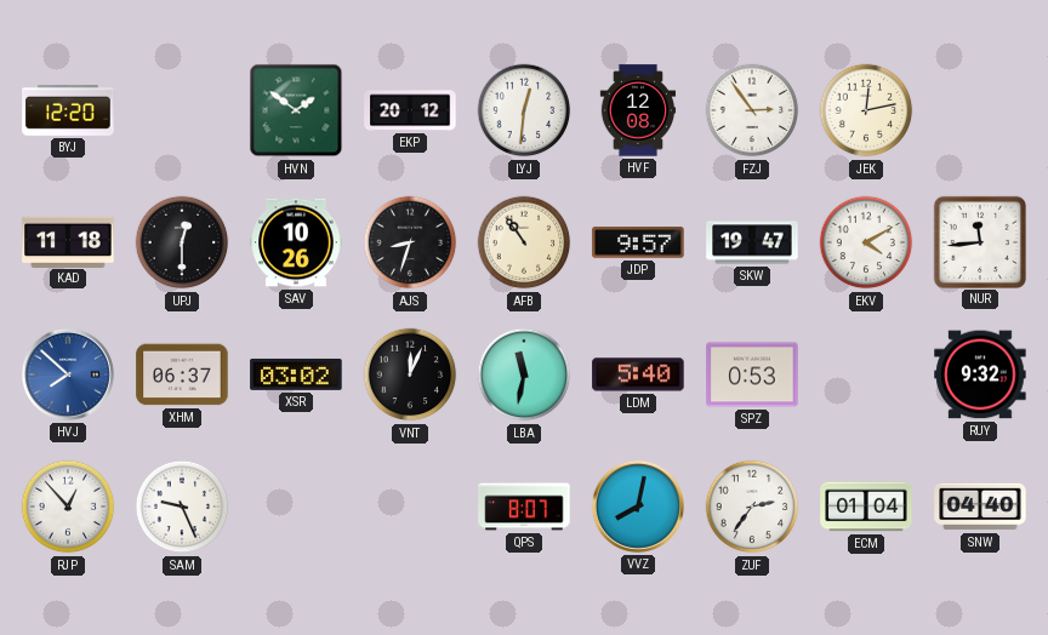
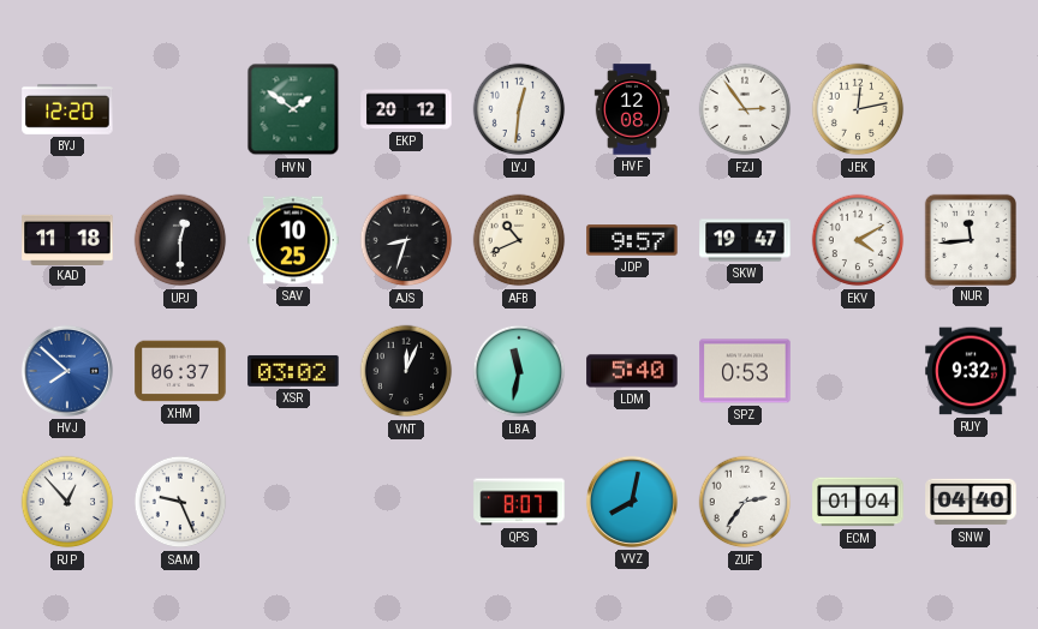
SAV: 10:26 -> 10:25 (293, 240)
AFB: 10:54 -> 10:41 (519, 240)
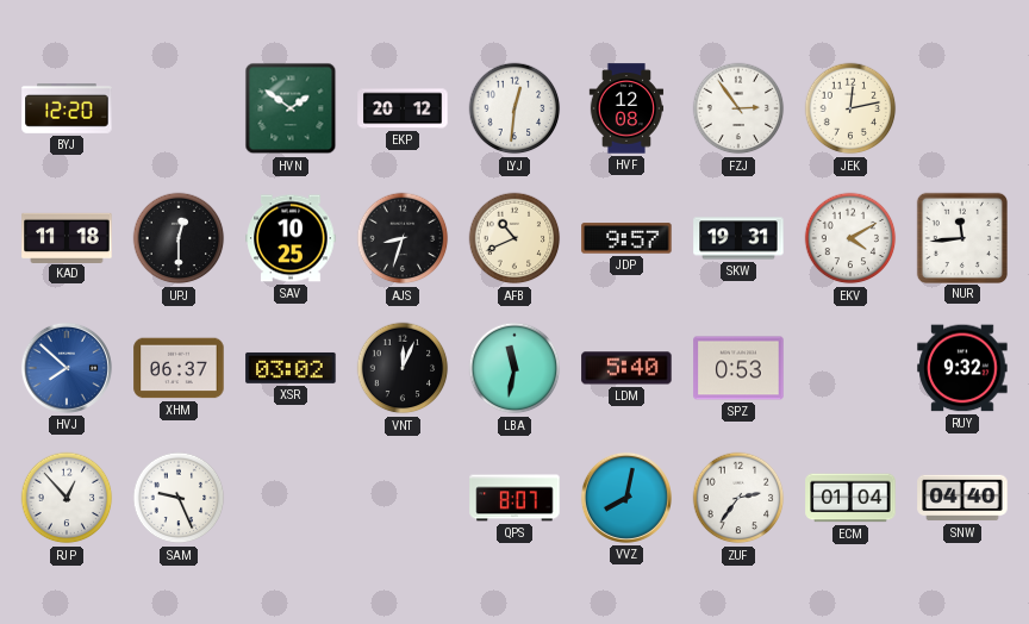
SKW: 19:47 -> 19:31 (738, 238)
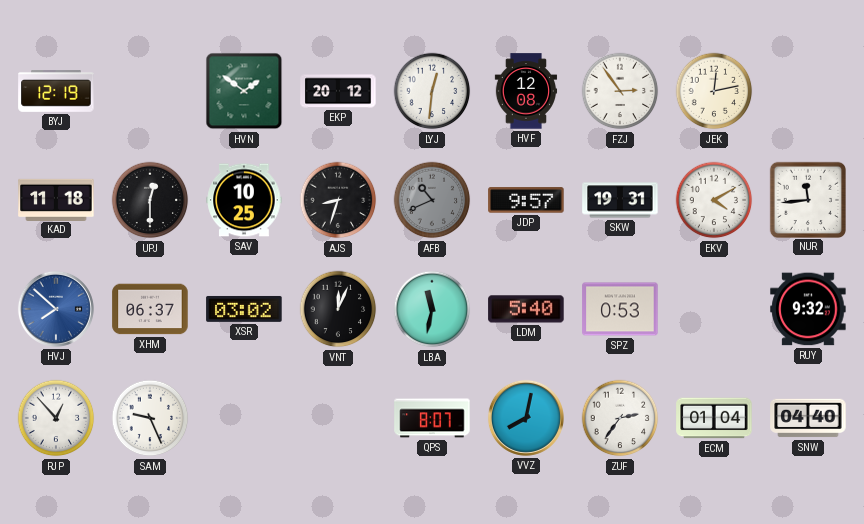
BYJ: 12:20 -> 12:19 (56, 92)
AFB dial: cream -> grey (432, 200)
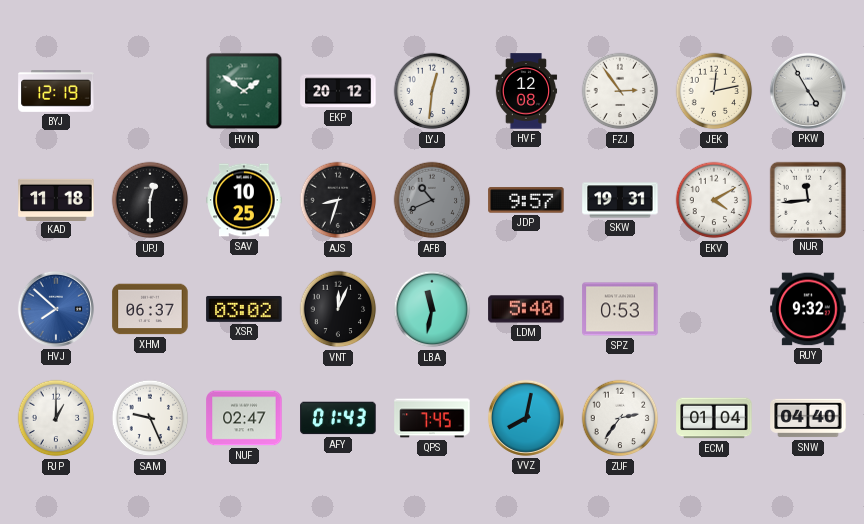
PKW: none -> 4:55 (808, 91)
RJP: 12:53 -> 1:00 (56, 418)
NUF: none -> 02:47 (244, 418)
AFY: none -> 01:43 (338, 418)
QPS: 8:07 -> 7:45 (432, 418)
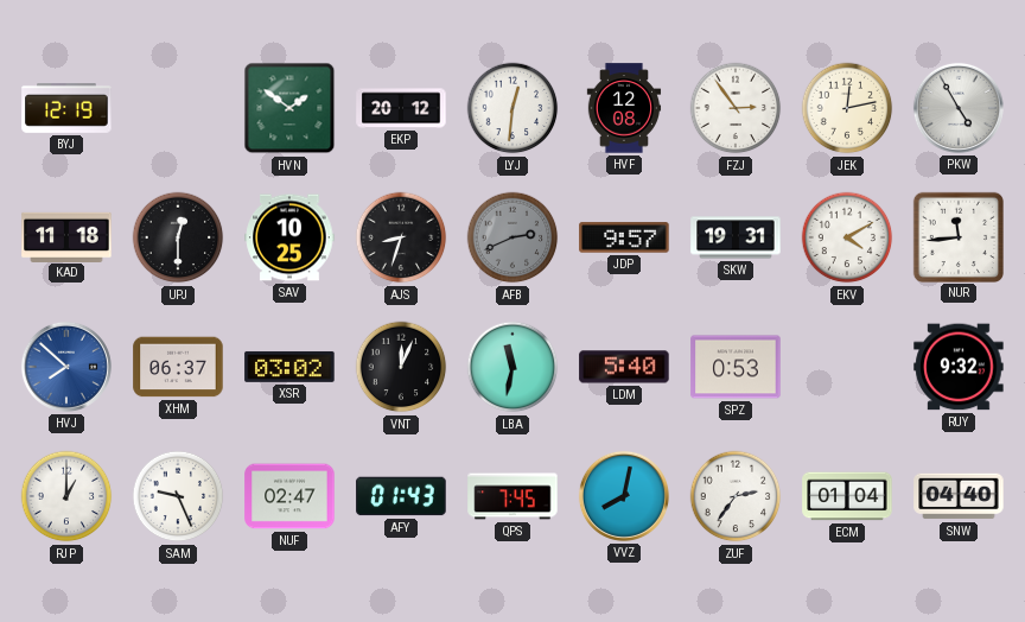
AFB: 10:41 -> 2:41 (512, 237)
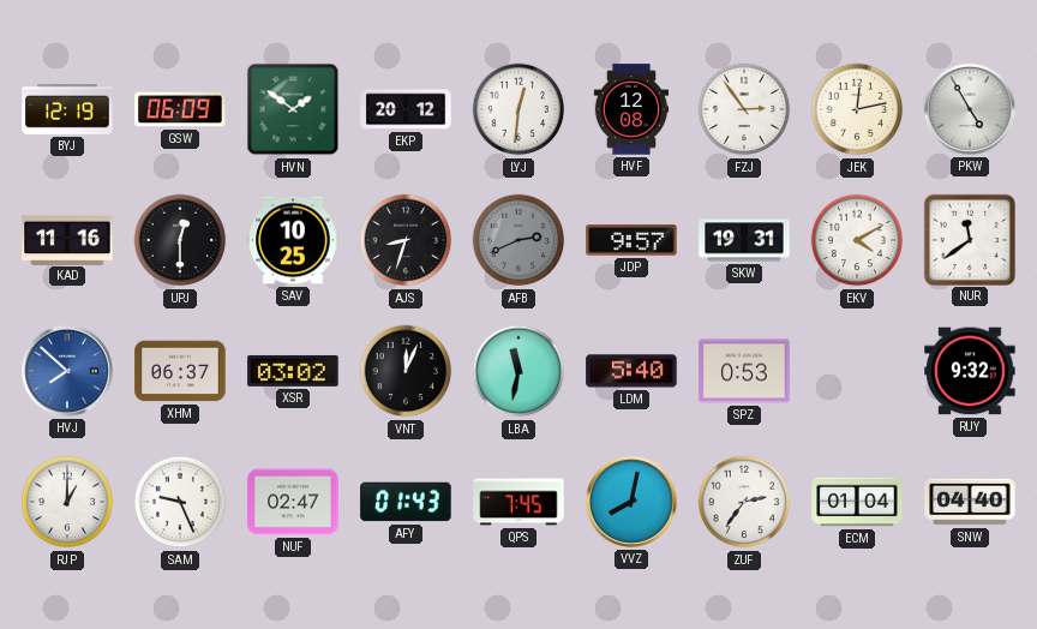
GSW: none -> 06:09 (180, 109)
KAD: 11:18 -> 11:16 (67, 239)
NUR: 11:44 -> 11:39 (969, 239)
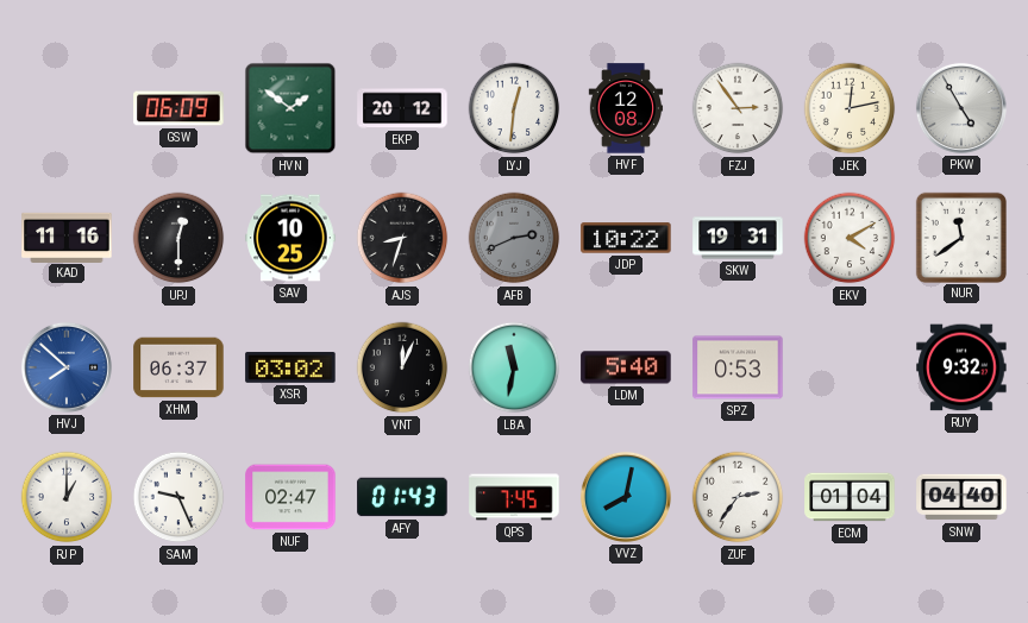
BYJ: 12:19 -> none (67, 110)
JDP: 9:57 -> 10:22 (626, 238)
